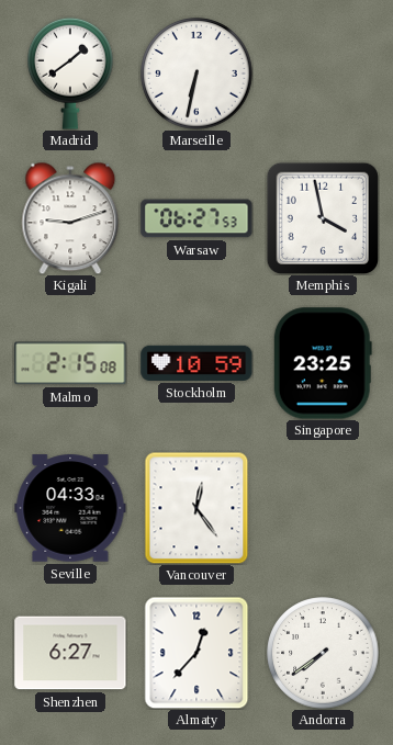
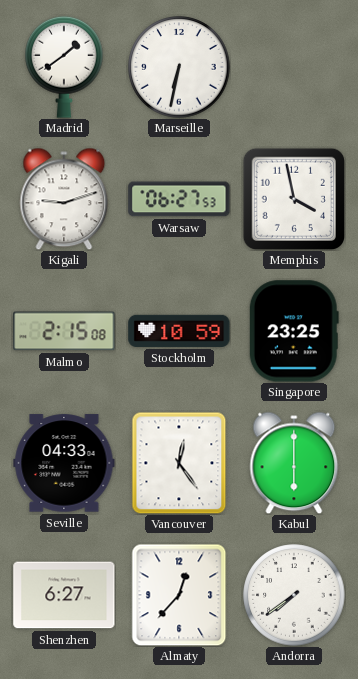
Kabul: none -> 6:00 (294, 463)
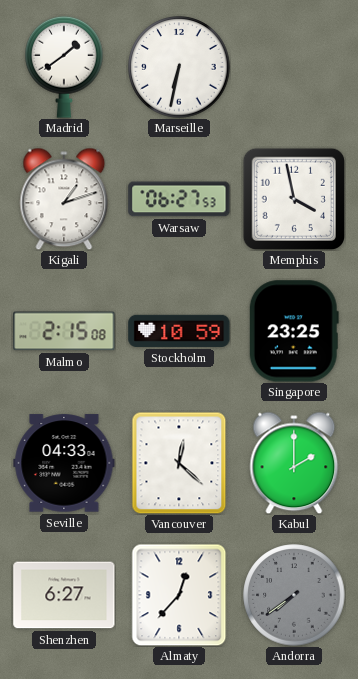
Kigali: 9:12 -> 1:12 (64, 199)
Vancouver: 12:24 -> 12:22 (179, 463)
Kabul: 6:00 -> 2:00 (294, 463)
Andorra dial: white -> grey (294, 595)
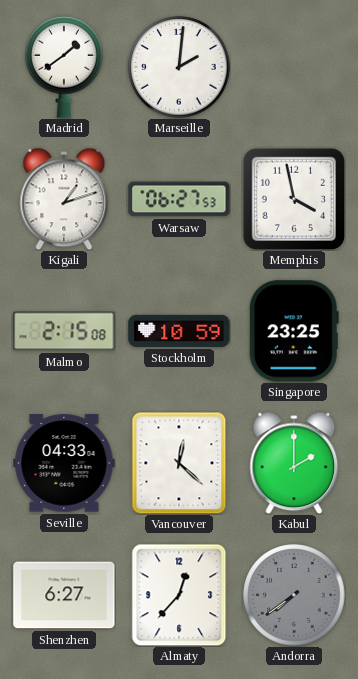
Marseille: 6:32 -> 2:01 (179, 67)
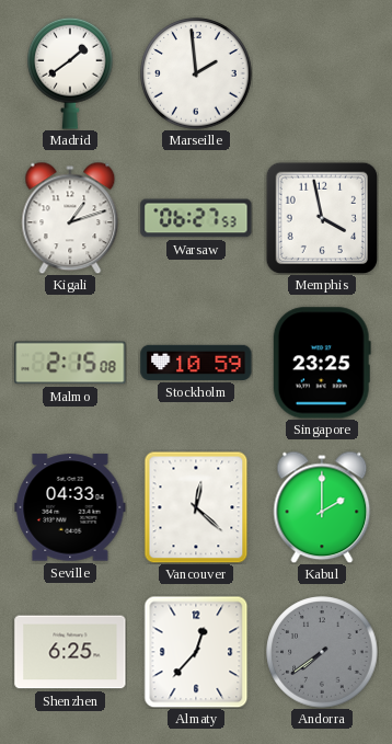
Marseille: 2:01 -> 1:59 (196, 73)
Shenzhen: 6:27 -> 6:25 (70, 652)
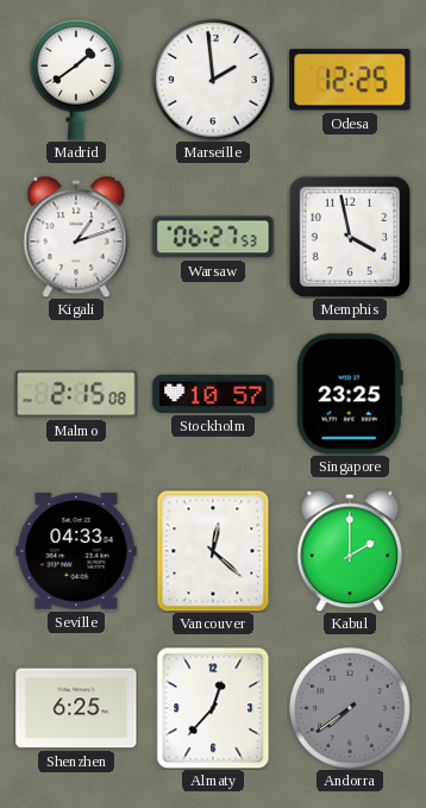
Odesa: none -> 12:25 (350, 80)
Stockholm: 10:59 -> 10:57 (213, 394)
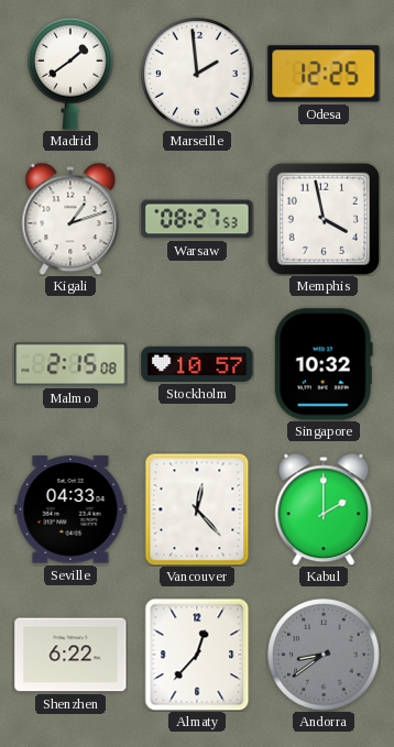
Warsaw: 06:27 -> 08:27 (197, 219)
Singapore: 23:25 -> 10:32 (324, 364)
Vancouver: 12:22 -> 12:23 (197, 509)
Shenzhen: 6:25 -> 6:22 (70, 655)
Andorra: 7:39 -> 8:39 (324, 655)
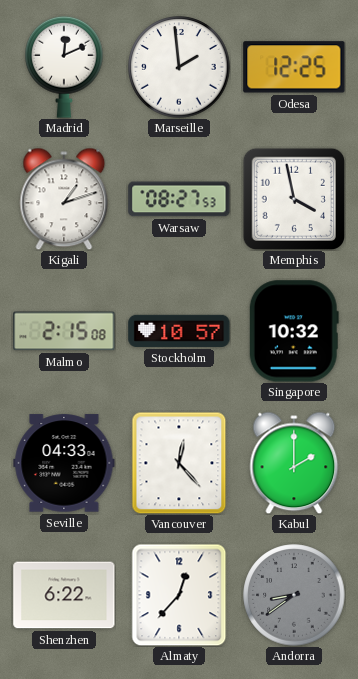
Madrid: 1:39 -> 12:11 (64, 67)
